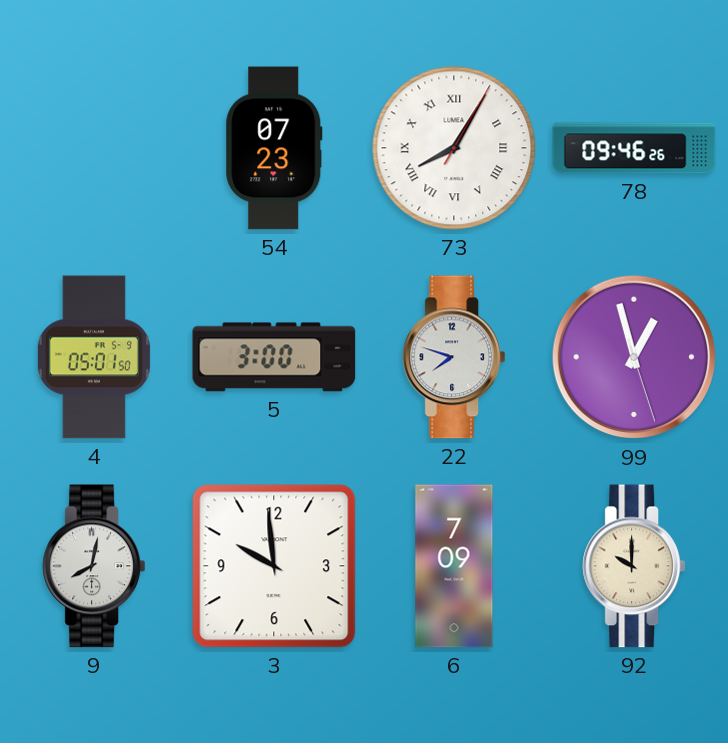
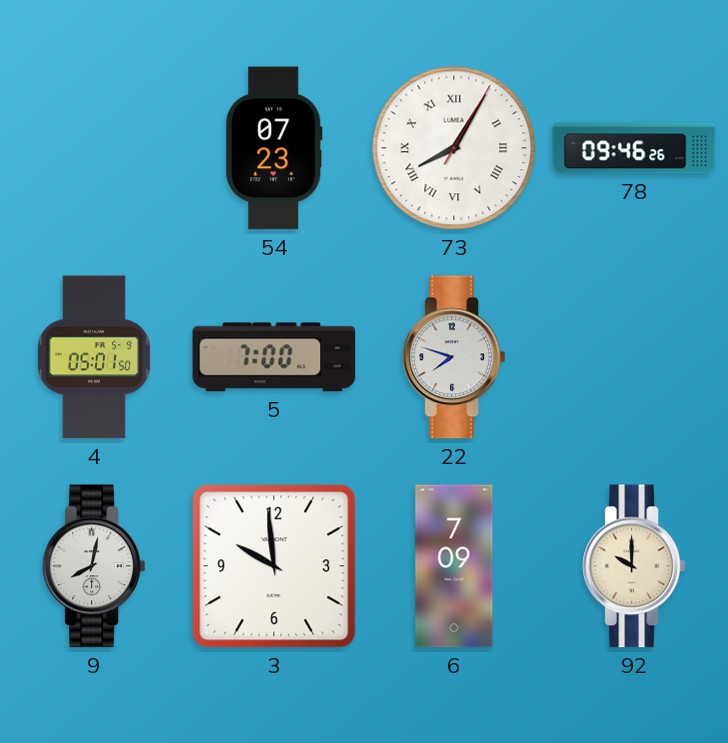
5: 3:00 -> 7:00 (274, 357)
99: 12:57 -> none (634, 357)
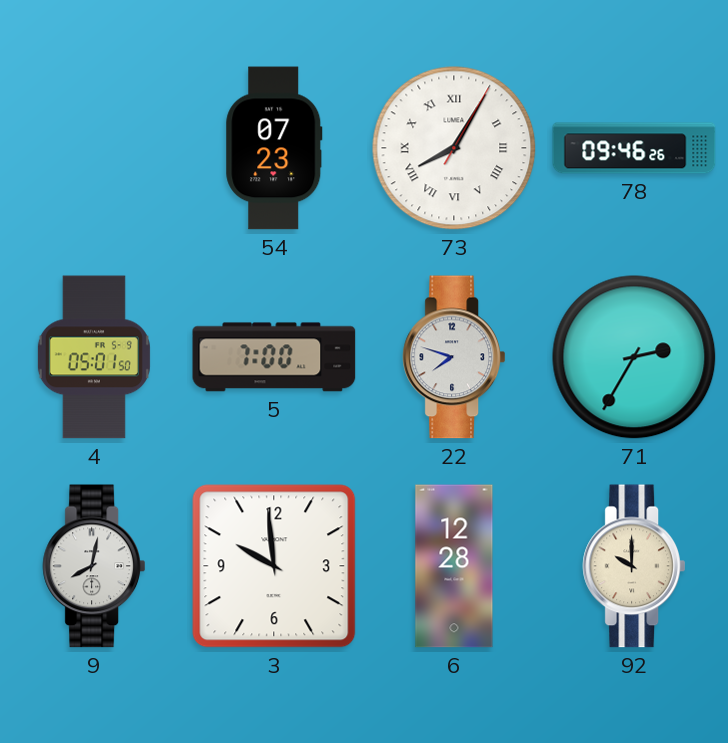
71: none -> 2:35 (634, 357)
6: 7:09 -> 12:28 (454, 566)
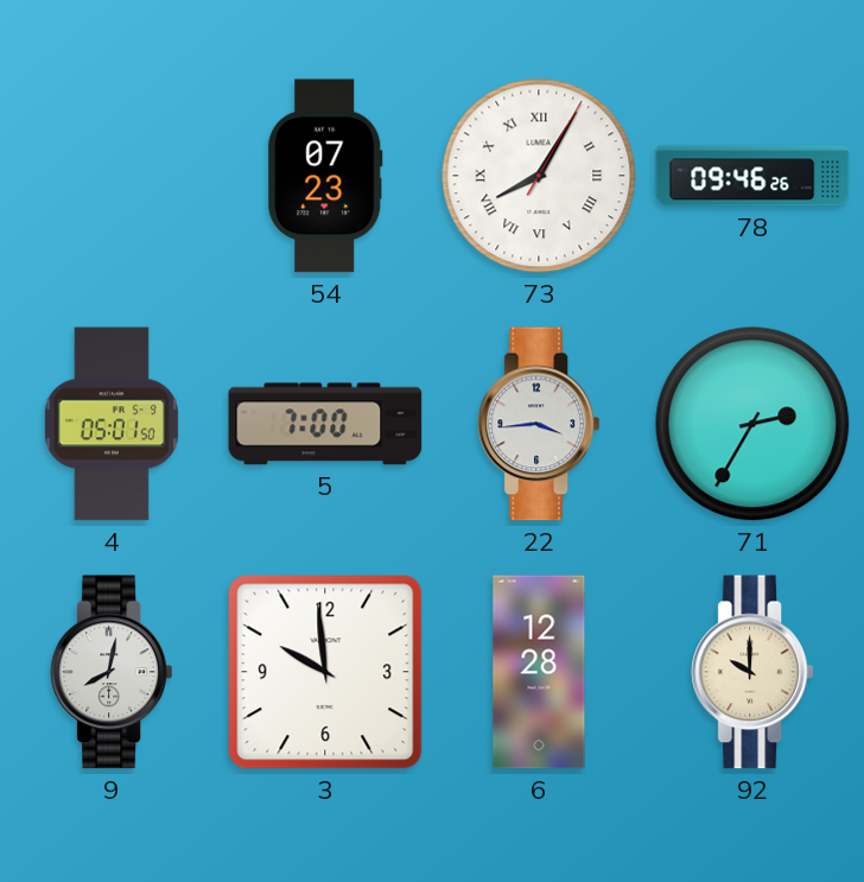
22: 7:48 -> 3:44 (538, 424)
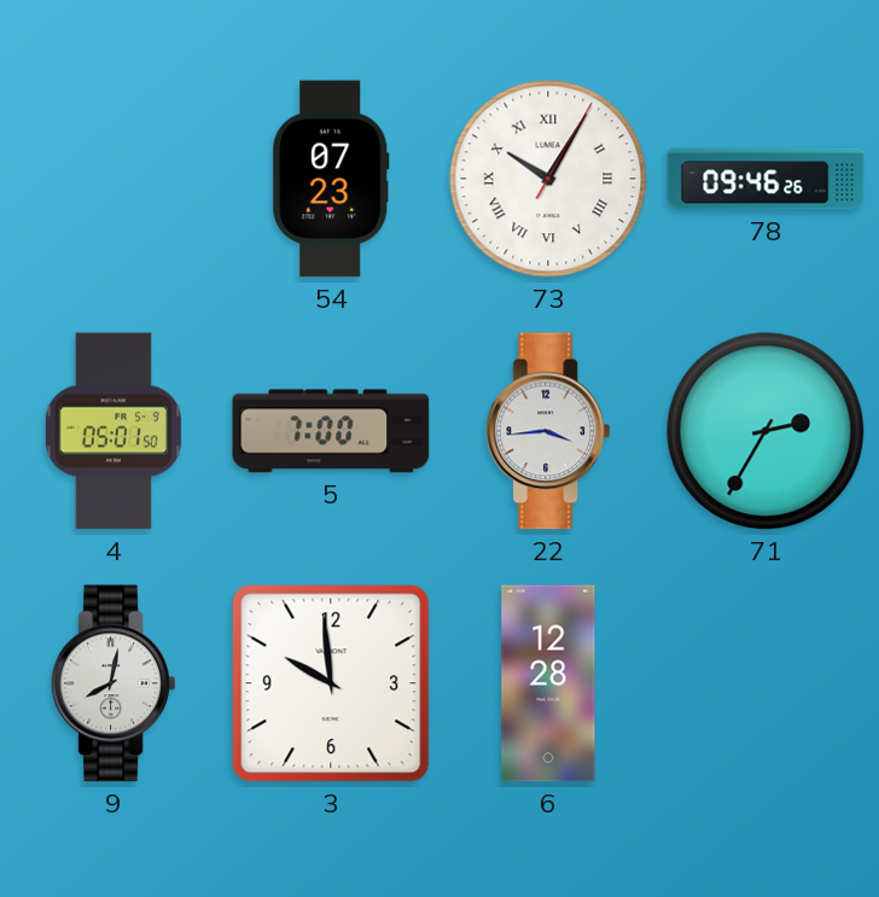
73: 8:05 -> 10:05 (548, 179)
92: 10:00 -> none (751, 672)
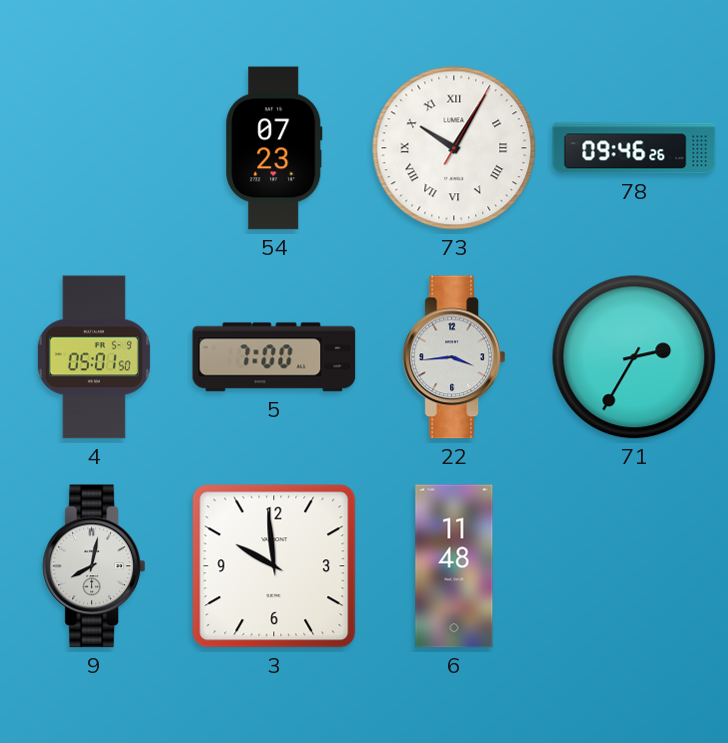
6: 12:28 -> 11:48 (454, 566)
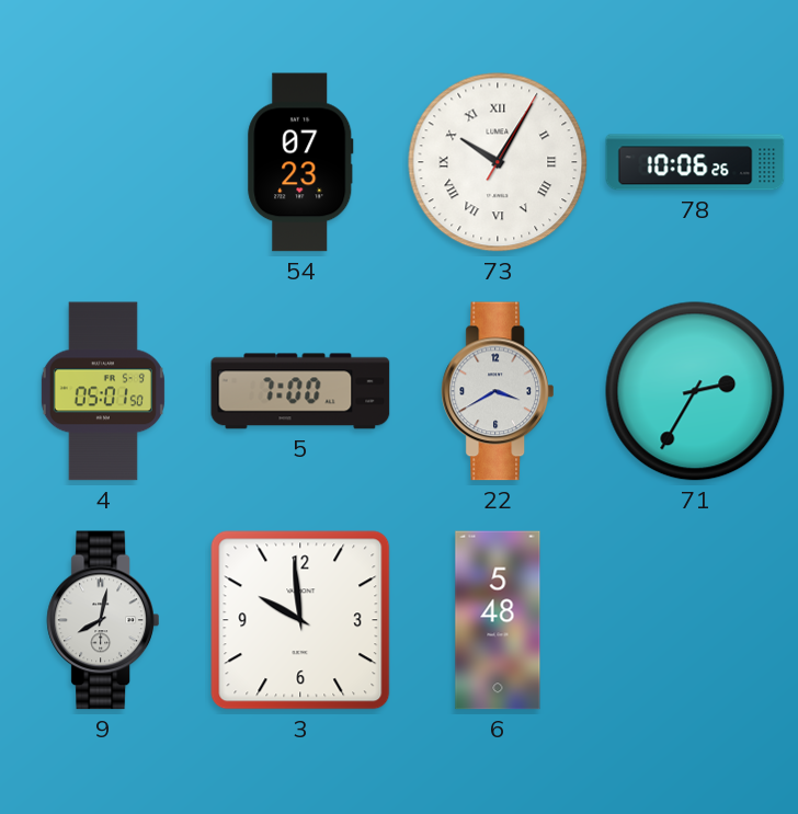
78: 09:46 -> 10:06 (695, 162)
22: 3:44 -> 3:40 (497, 391)
6: 11:48 -> 5:48 (498, 620)
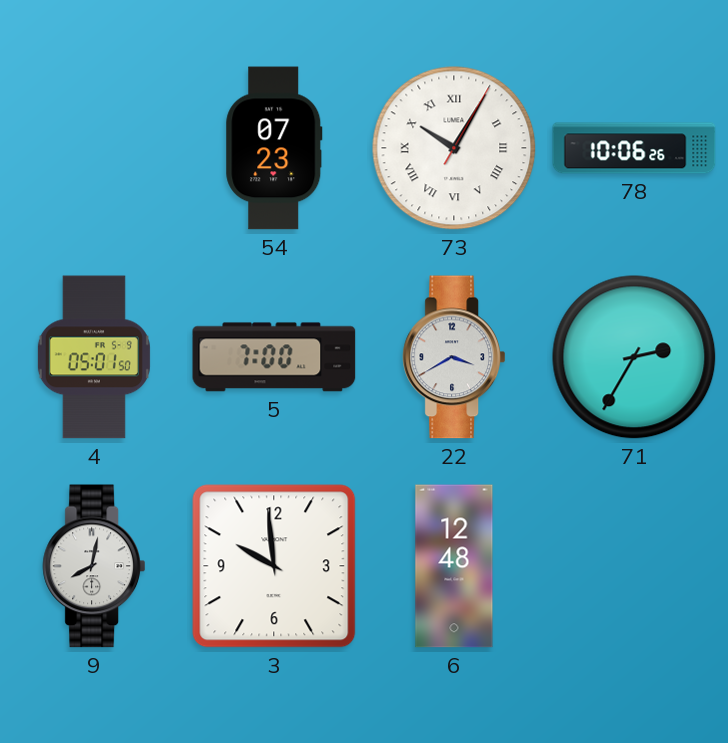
6: 5:48 -> 12:48 (454, 566)
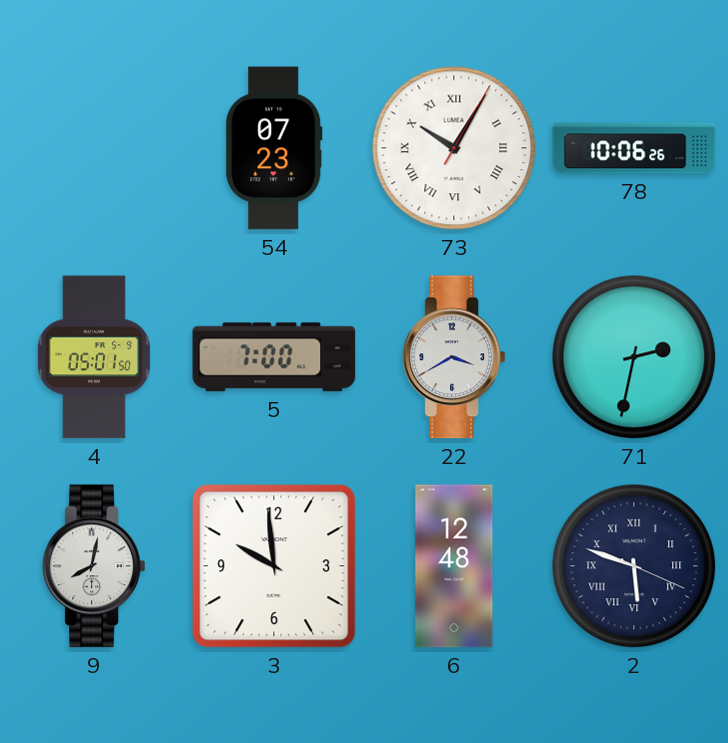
71: 2:35 -> 2:32 (634, 357)
2: none -> 5:48 (634, 566)
